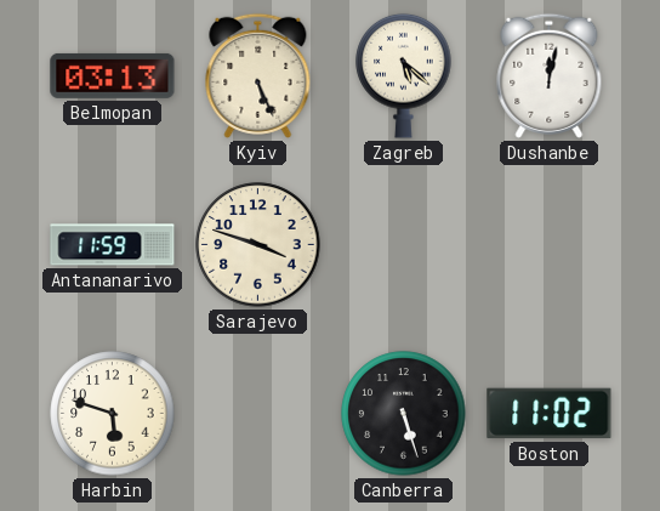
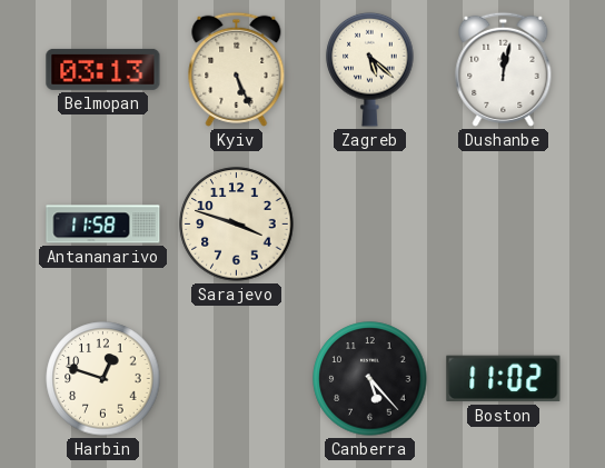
Antananarivo: 11:59 -> 11:58 (103, 225)
Harbin: 5:48 -> 12:48 (103, 379)
Canberra: 5:27 -> 5:23 (370, 379)
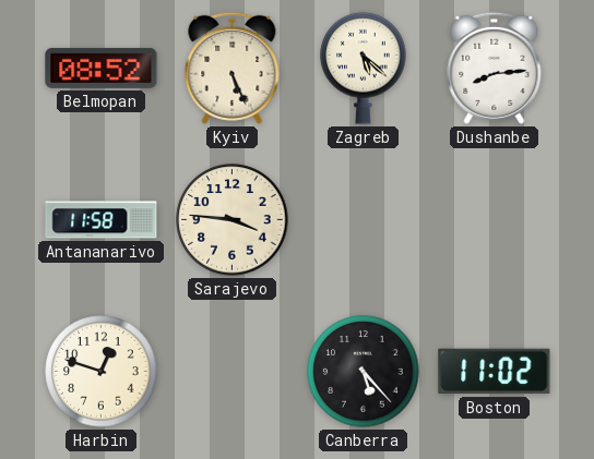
Belmopan: 03:13 -> 08:52 (102, 68)
Dushanbe: 12:02 -> 8:14 (495, 68)
Sarajevo: 3:48 -> 3:46 (233, 220)
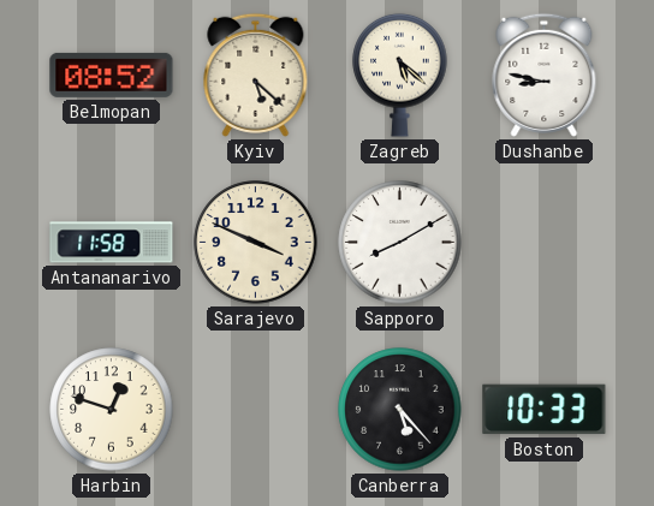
Kyiv: 5:26 -> 5:22 (256, 75)
Dushanbe: 8:14 -> 8:47 (545, 75)
Sarajevo: 3:46 -> 3:49 (256, 243)
Sapporo: none -> 8:10 (400, 243)
Boston: 11:02 -> 10:33 (545, 410)
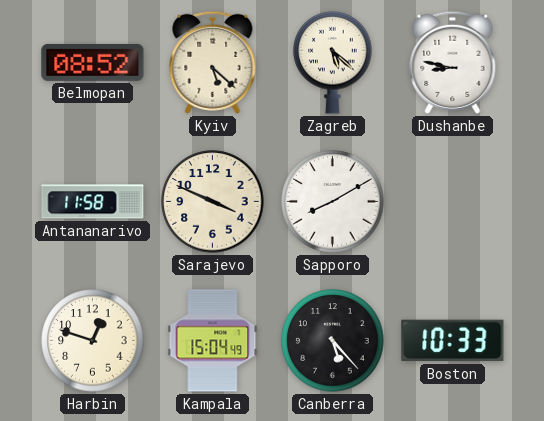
Kampala: none -> 15:04 (213, 341)
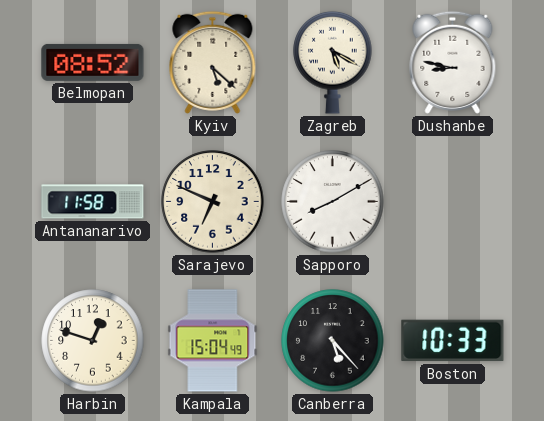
Zagreb: 5:22 -> 5:20 (333, 62)
Sarajevo: 3:49 -> 6:49 (213, 202)
